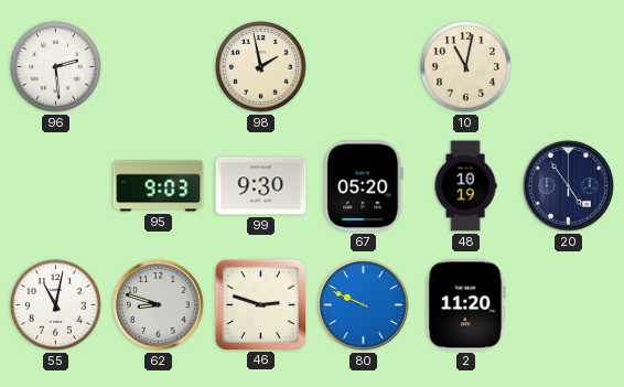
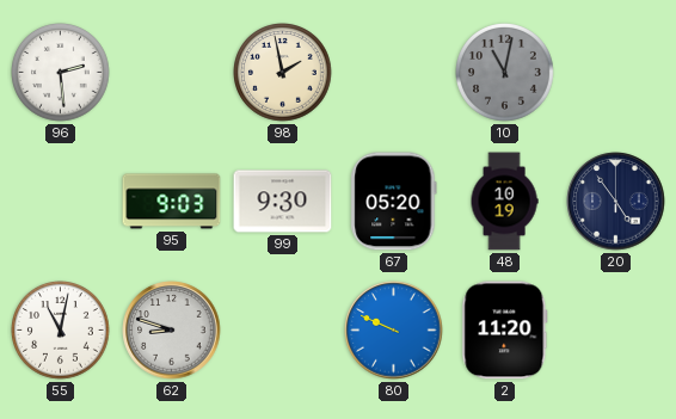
10 dial: cream -> grey (505, 73)
46: 2:48 -> none (260, 304)
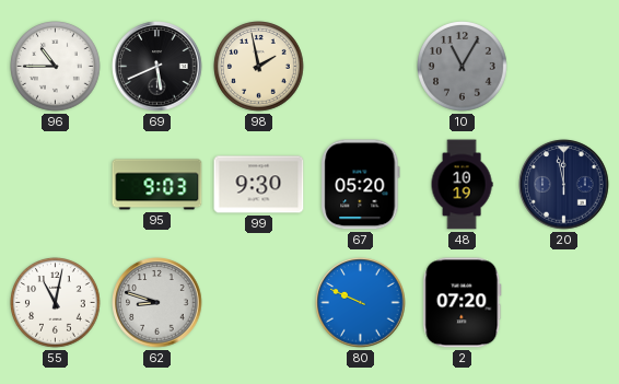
96: 2:29 -> 10:45 (56, 67)
69: none -> 5:41 (157, 67)
10: 11:02 -> 11:05 (463, 67)
20: 4:54 -> 11:58 (564, 185)
2: 11:20 -> 07:20 (463, 303)
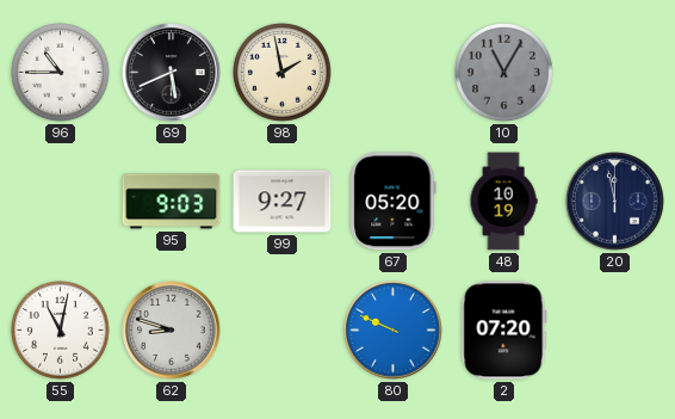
99: 9:30 -> 9:27 (283, 202)
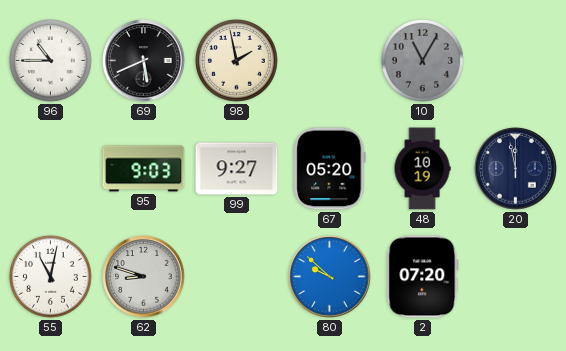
80: 9:49 -> 9:52 (330, 277)
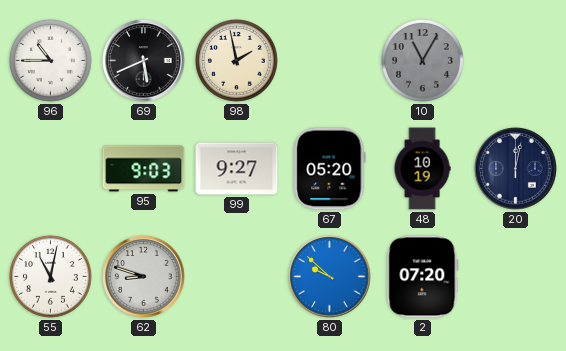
20: 11:58 -> 12:02 (516, 169)
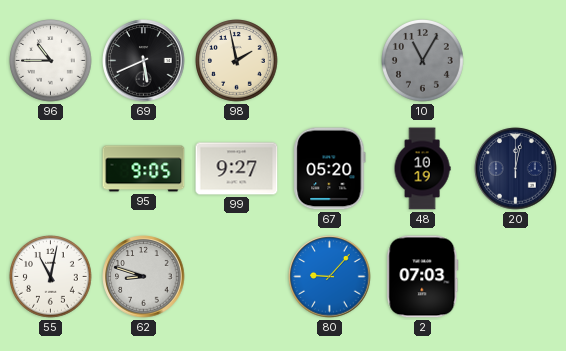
95: 9:03 -> 9:05 (144, 169)
80: 9:52 -> 9:07 (330, 277)
2: 07:20 -> 07:03 (423, 277)
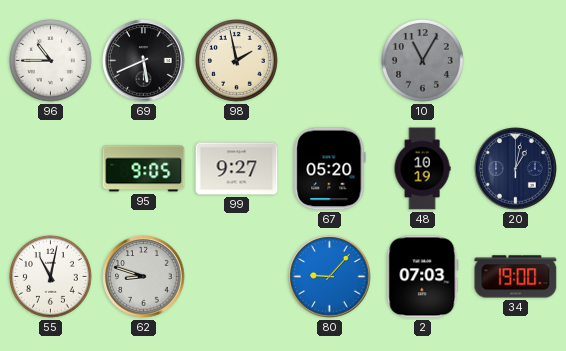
20: 12:02 -> 1:02 (516, 169)
34: none -> 19:00 (516, 277)
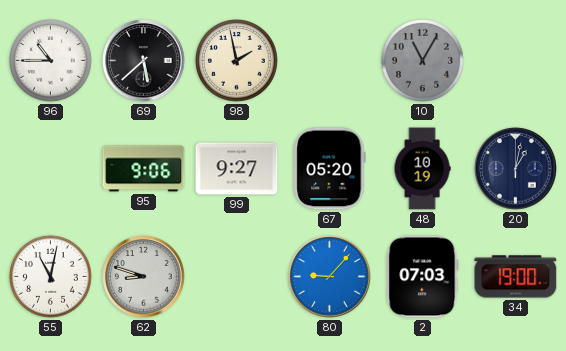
69: 5:41 -> 5:38 (144, 61)
95: 9:05 -> 9:06 (144, 169)
